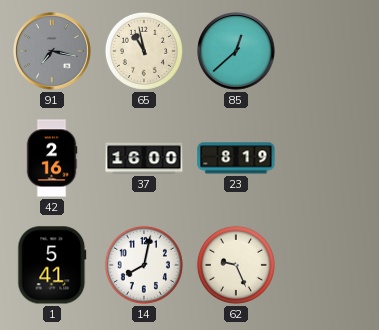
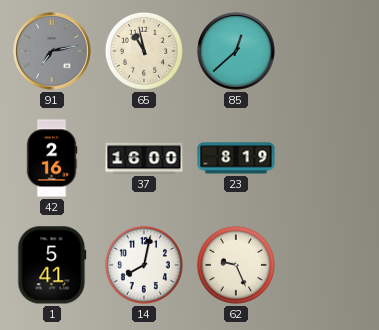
91: 7:17 -> 7:13 (52, 51)
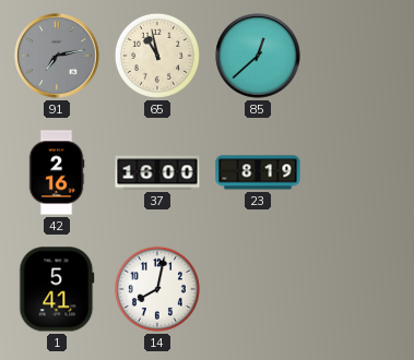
62: 9:26 -> none (236, 265)
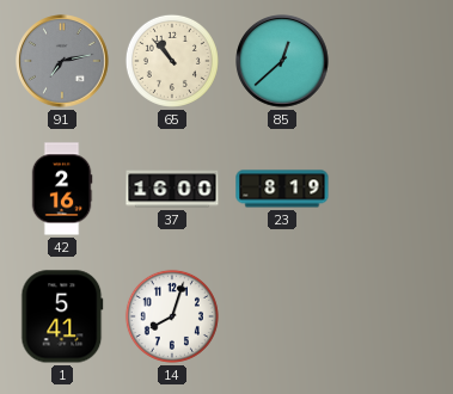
65: 10:58 -> 10:53 (172, 61)
14: 8:02 -> 8:03 (172, 316)
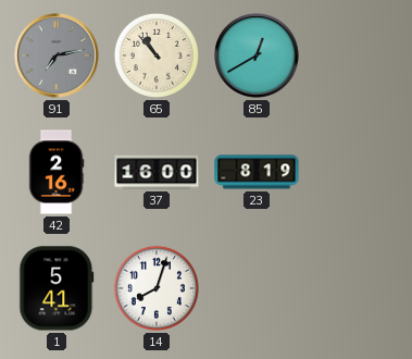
85: 12:38 -> 12:40 (257, 55)
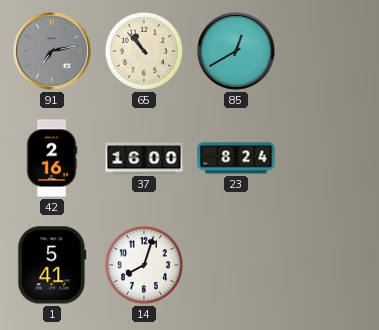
23: 8:19 -> 8:24 (236, 158)
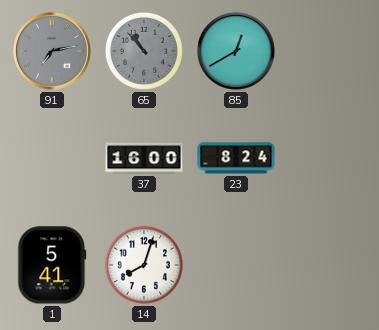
65 dial: cream -> grey (144, 51)
42: 2:16 -> none (52, 158)
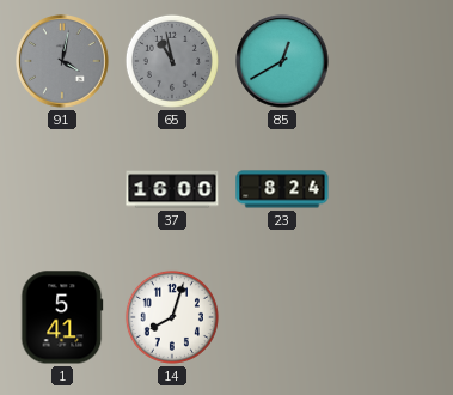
91: 7:13 -> 4:02 (62, 61)
65: 10:53 -> 10:58 (172, 61)
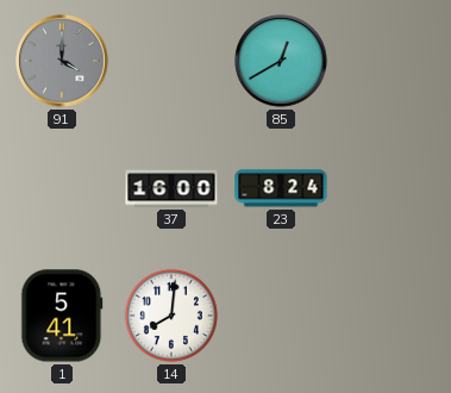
91: 4:02 -> 4:00 (62, 61)
65: 10:58 -> none (172, 61)
14: 8:03 -> 8:01 (171, 316)
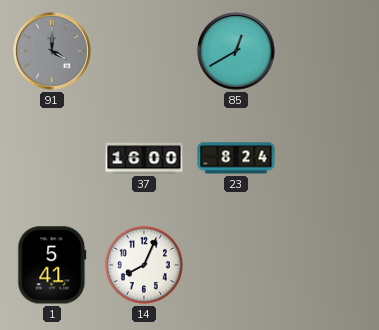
14: 8:01 -> 8:04 (144, 265)
